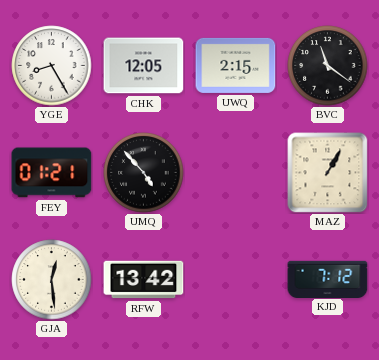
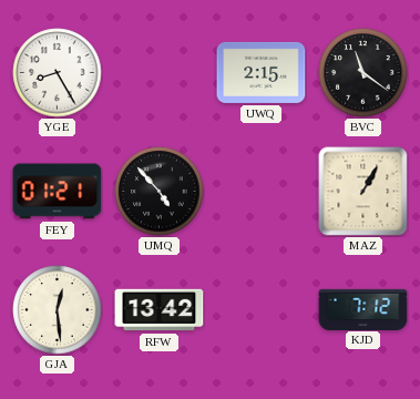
CHK: 12:05 -> none (144, 66)
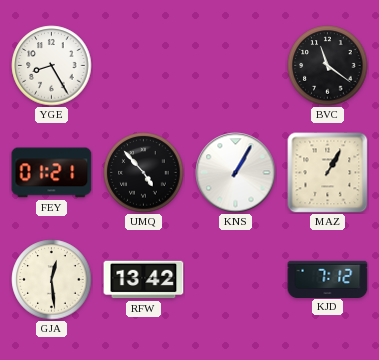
UWQ: 2:15 -> none (262, 72)
KNS: none -> 1:05 (236, 173)
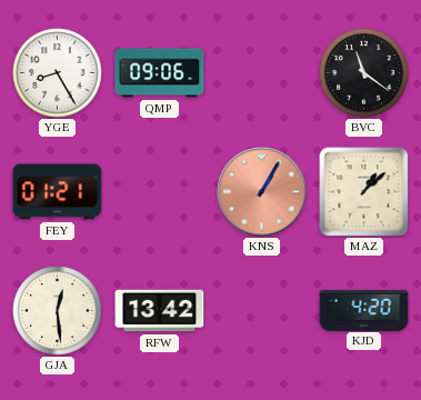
QMP: none -> 09:06 (160, 73)
UMQ: 4:53 -> none (144, 173)
KNS dial: white -> salmon (262, 192)
MAZ: 1:05 -> 1:08 (364, 192)
KJD: 7:12 -> 4:20 (364, 310)
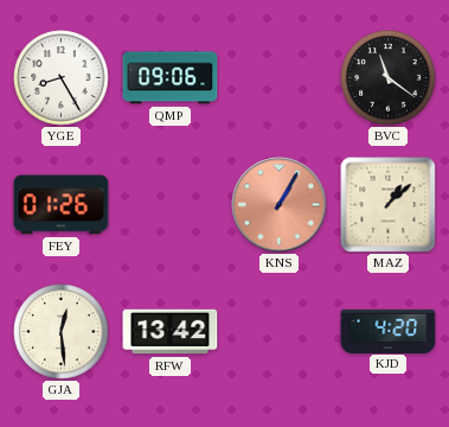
FEY: 01:21 -> 01:26 (62, 205)
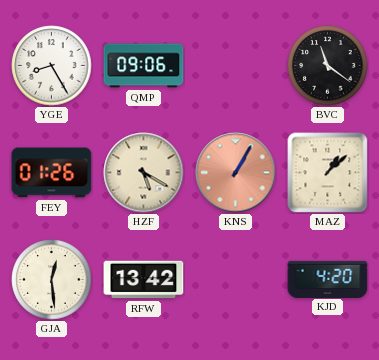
HZF: none -> 5:20 (144, 173)
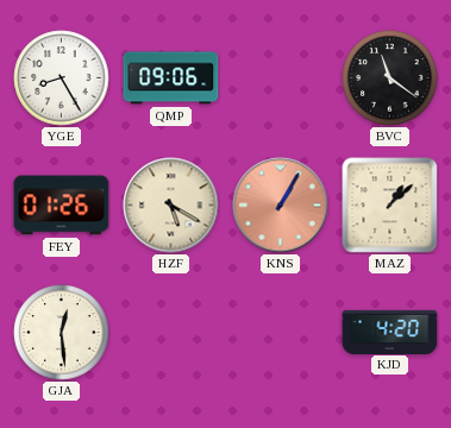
RFW: 13:42 -> none (144, 280)
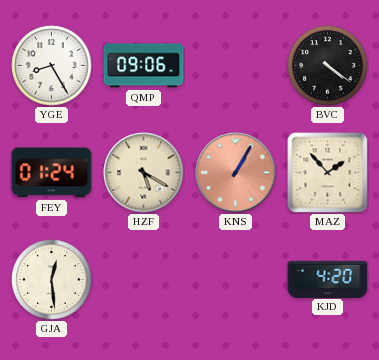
BVC: 11:21 -> 4:21 (328, 66)
FEY: 01:26 -> 01:24 (52, 173)
MAZ: 1:08 -> 1:53 (328, 173)
